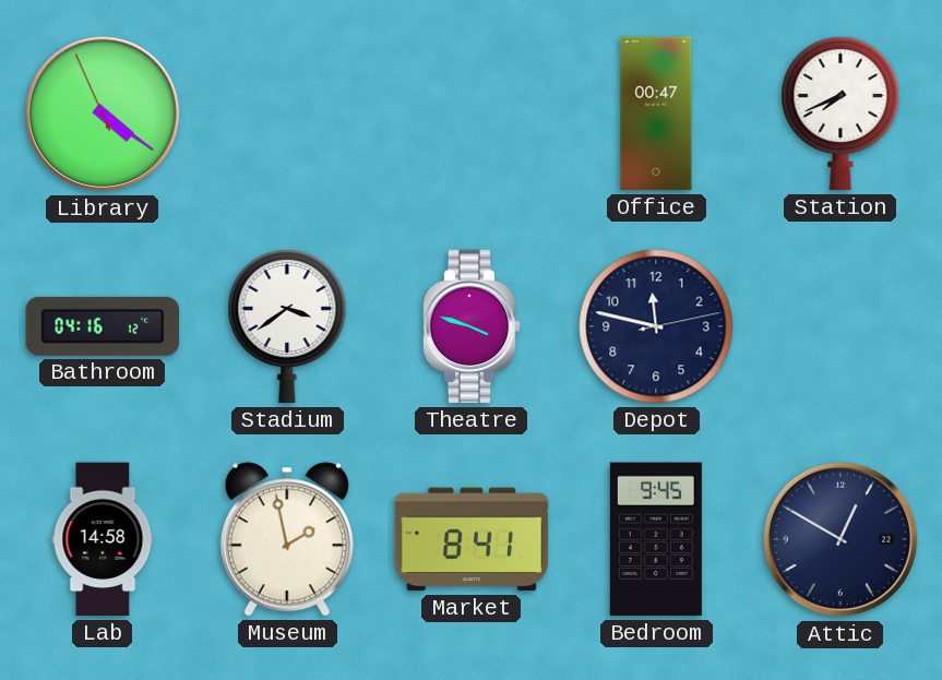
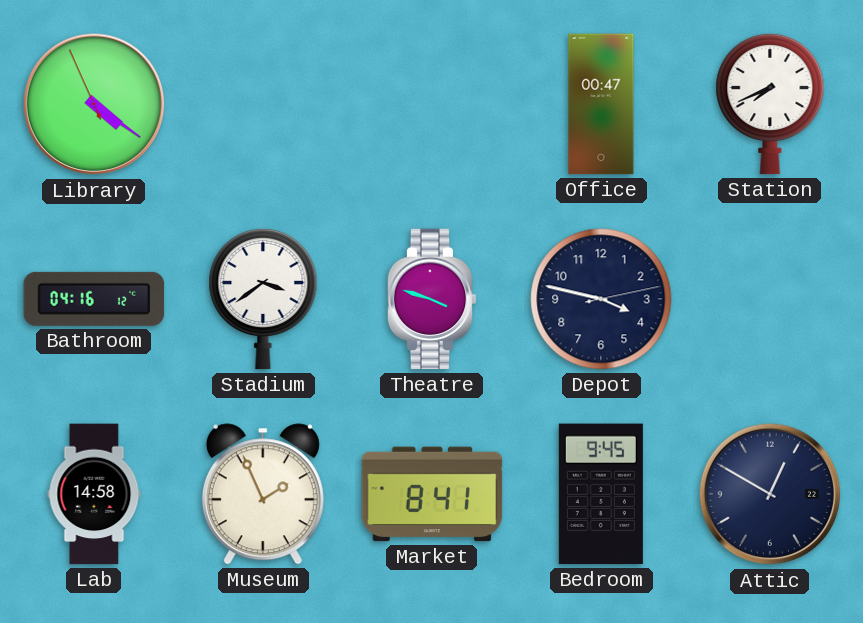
Depot: 11:47 -> 3:47 (601, 299)
Museum: 1:58 -> 1:56 (263, 494)
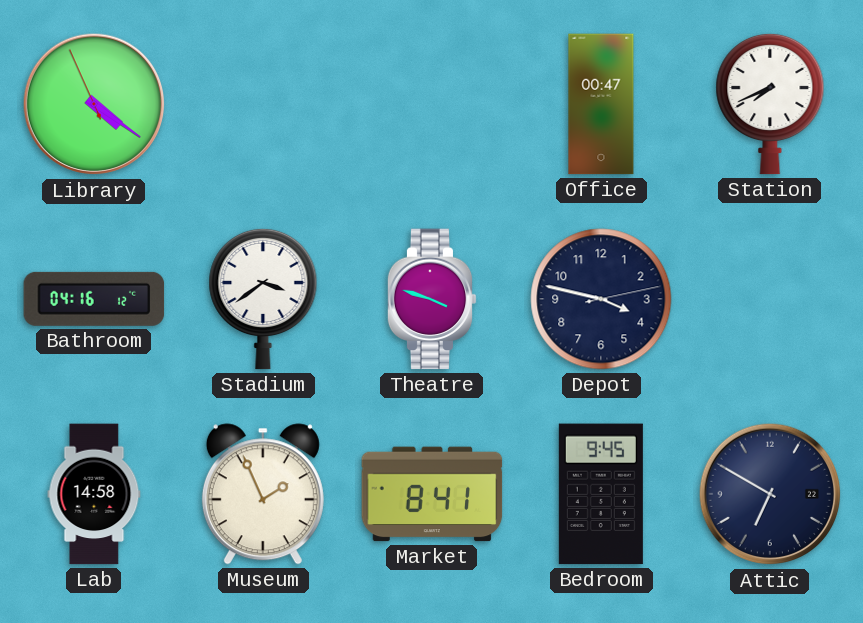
Attic: 12:50 -> 6:50 (770, 494)
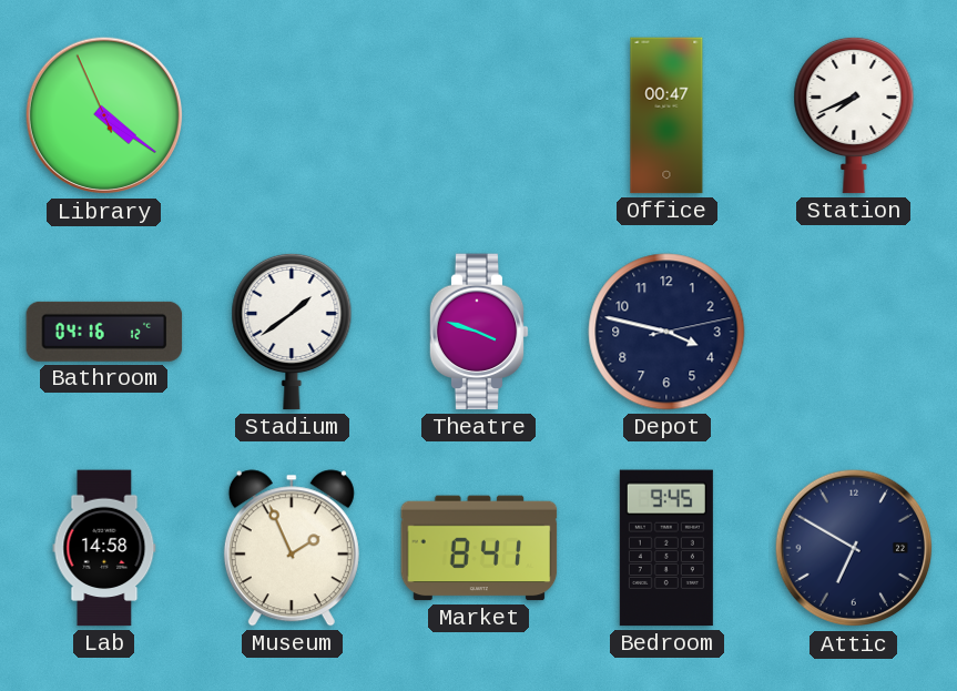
Stadium: 3:39 -> 1:39 (292, 332)
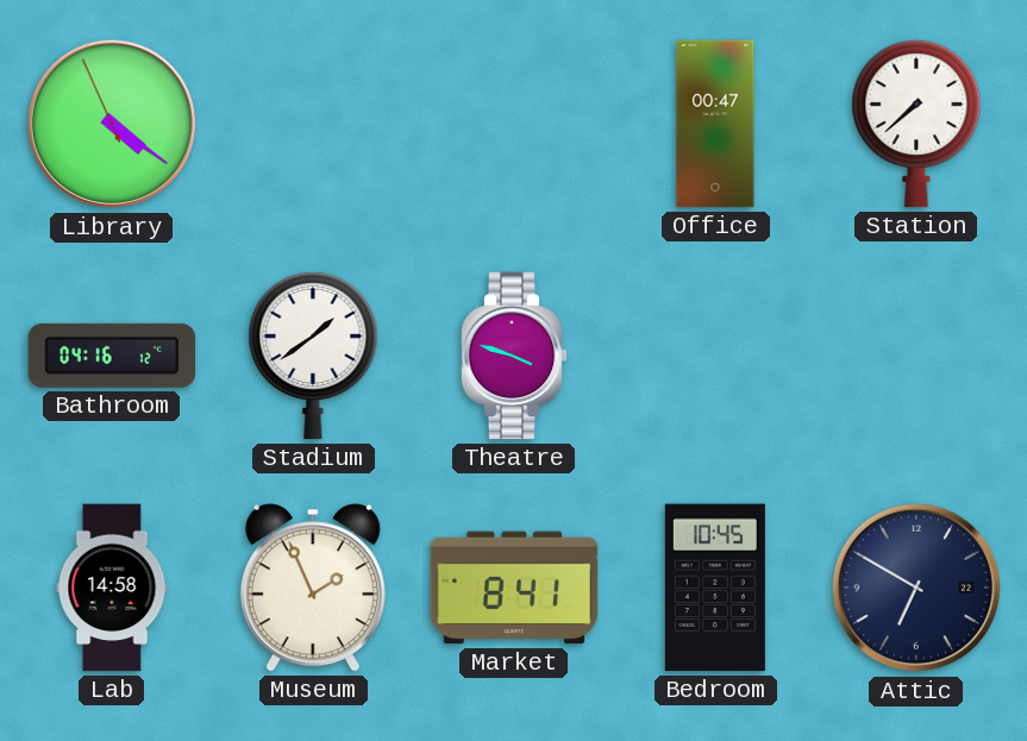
Station: 7:41 -> 7:38 (916, 124)
Depot: 3:47 -> none (666, 332)
Bedroom: 9:45 -> 10:45 (715, 588)
